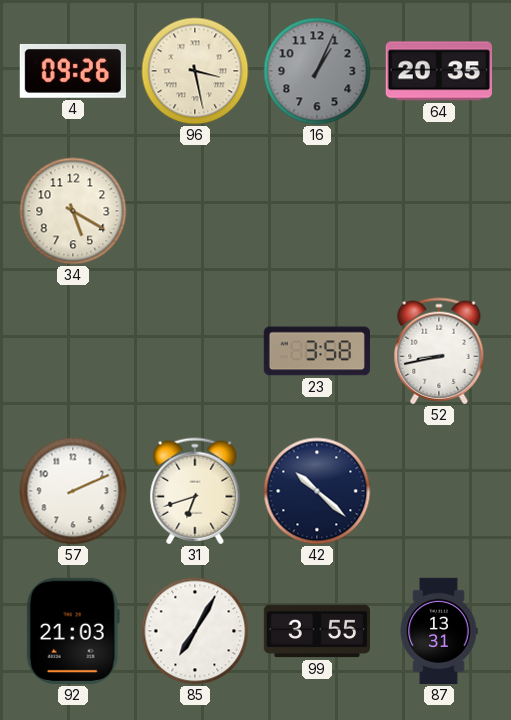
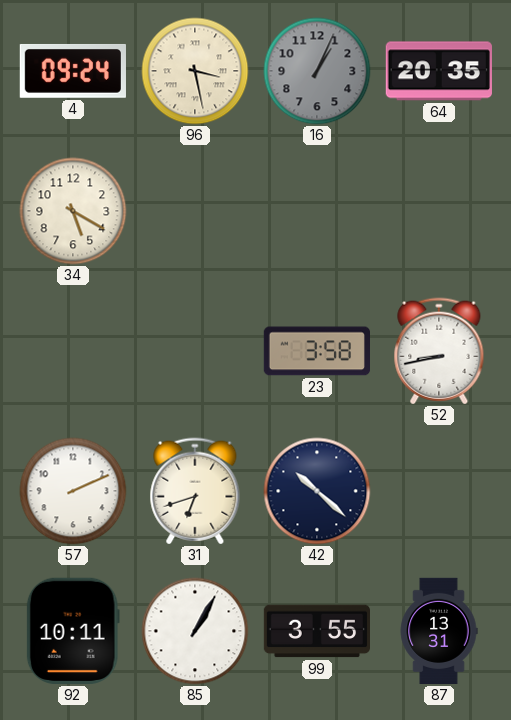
4: 09:26 -> 09:24 (73, 71)
92: 21:03 -> 10:11 (73, 631)
85: 7:05 -> 1:05 (195, 631)
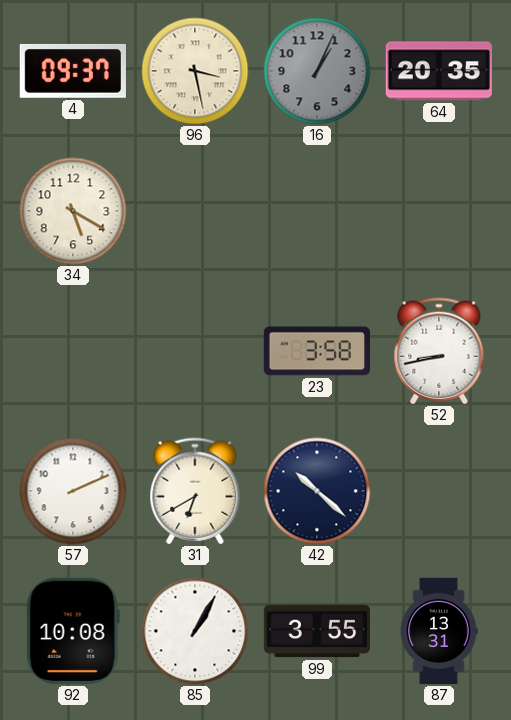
4: 09:24 -> 09:37 (73, 71)
31: 6:42 -> 6:40 (195, 491)
92: 10:11 -> 10:08 (73, 631)
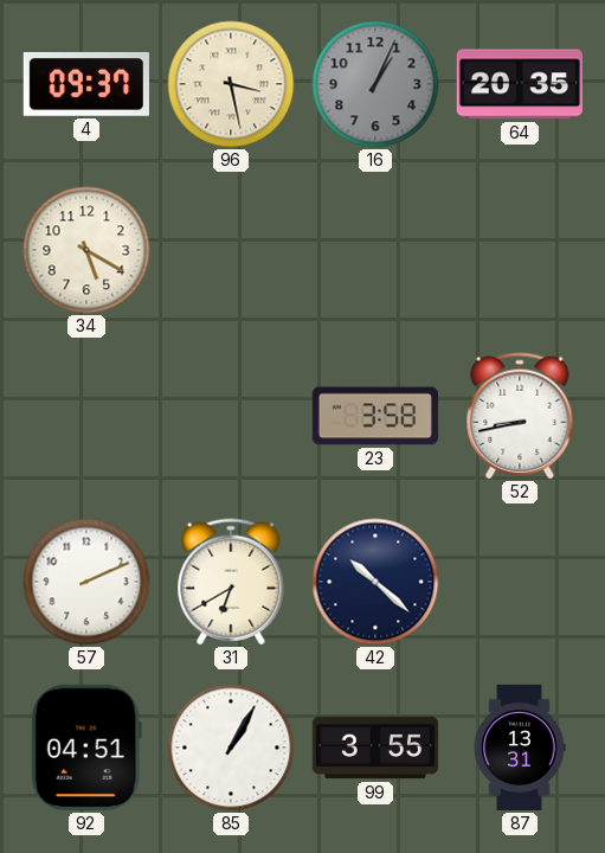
92: 10:08 -> 04:51 (86, 748)
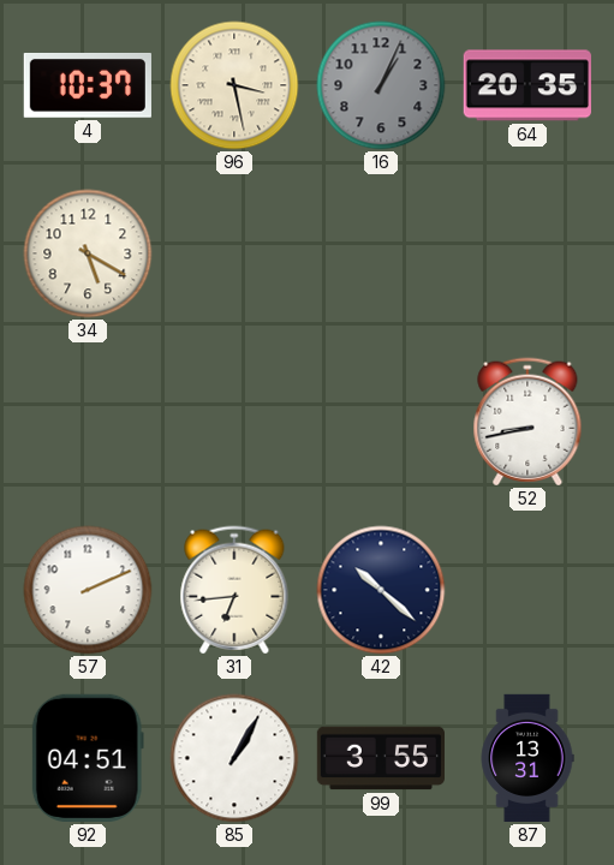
4: 09:37 -> 10:37 (88, 85)
23: 3:58 -> none (374, 416)
31: 6:40 -> 6:44 (234, 590)
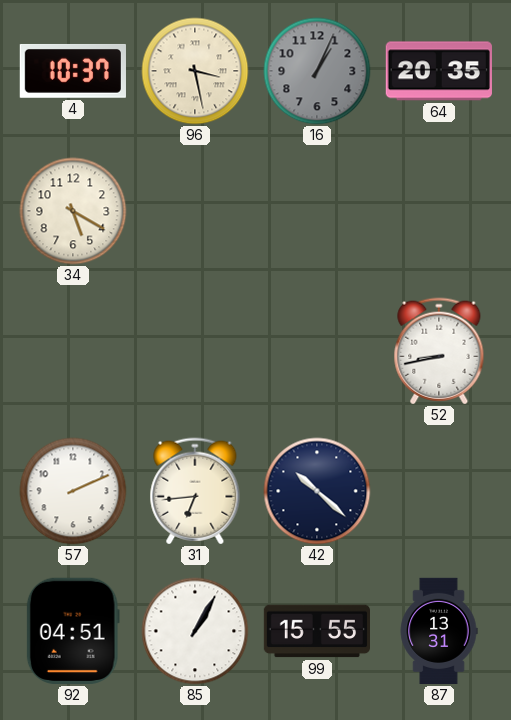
99: 3:55 -> 15:55 (316, 631)
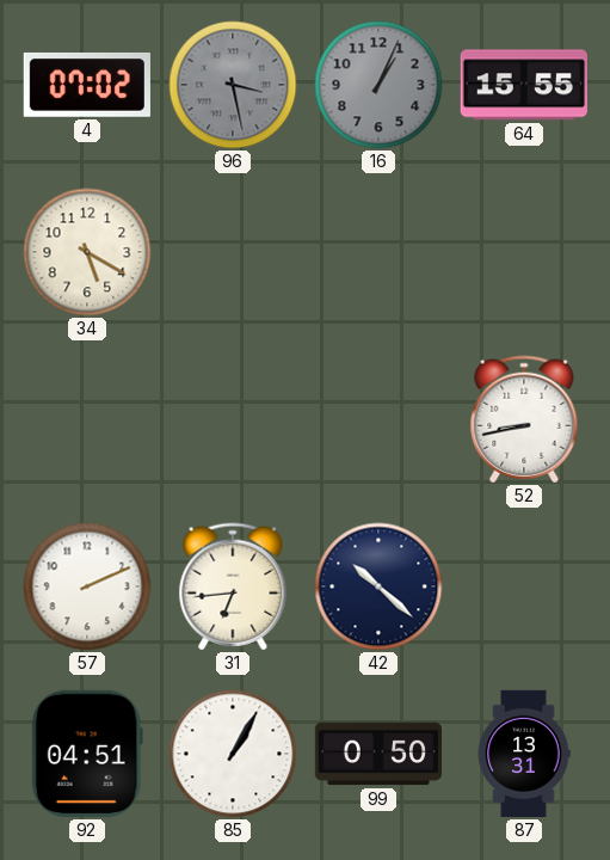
4: 10:37 -> 07:02 (87, 85)
96 dial: cream -> grey (233, 85)
64: 20:35 -> 15:55 (524, 85)
99: 15:55 -> 0:50 (377, 754)
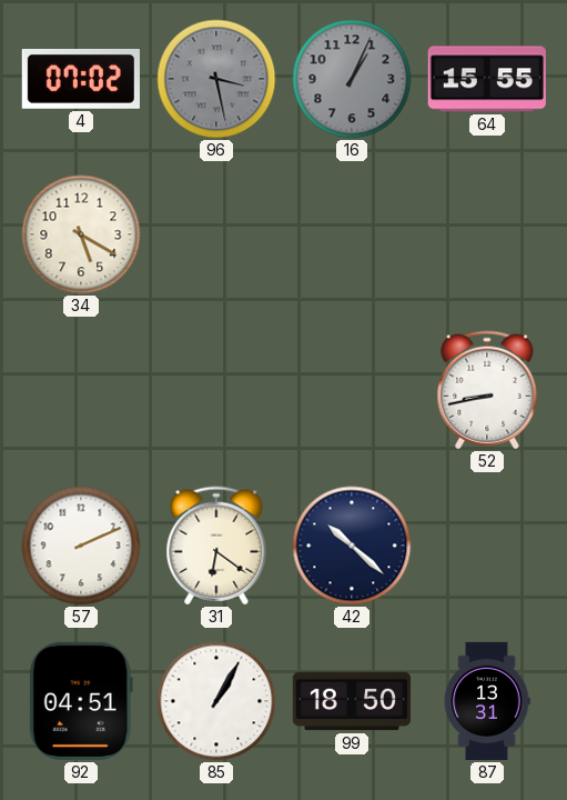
31: 6:44 -> 6:21 (216, 546)
99: 0:50 -> 18:50 (351, 701)
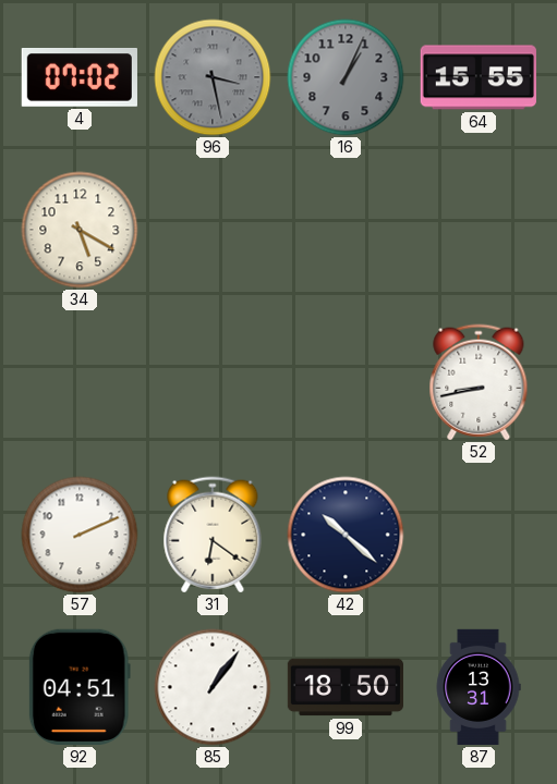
85: 1:05 -> 1:06 (213, 687)
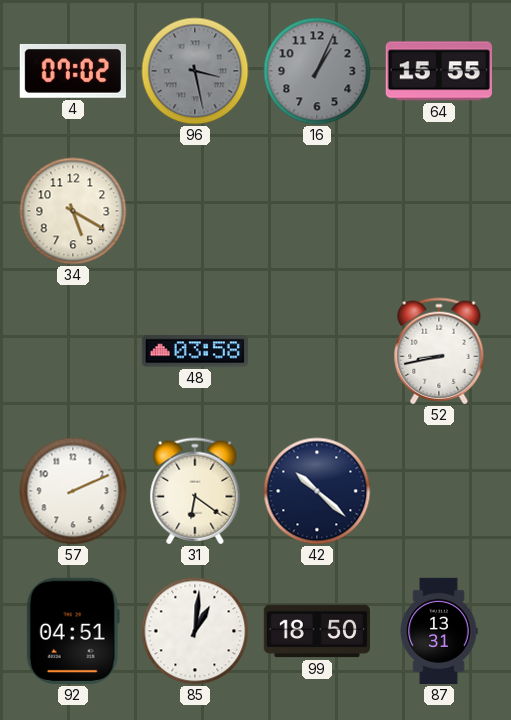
48: none -> 03:58 (194, 351)
85: 1:06 -> 1:01 (195, 631)
